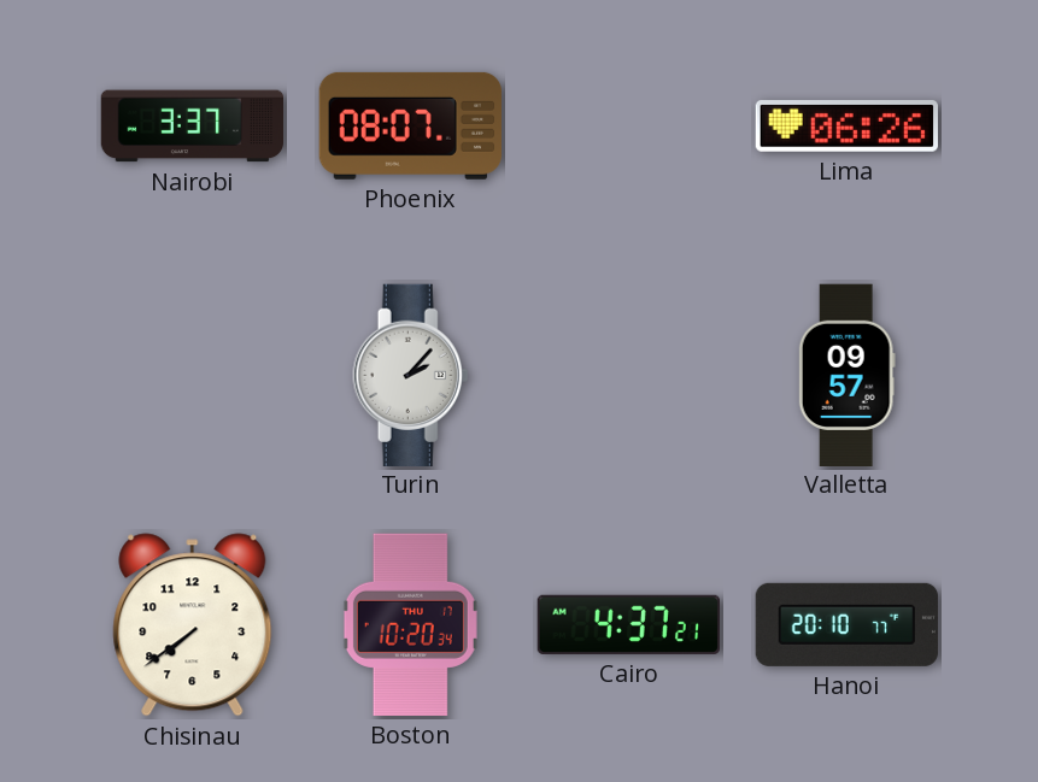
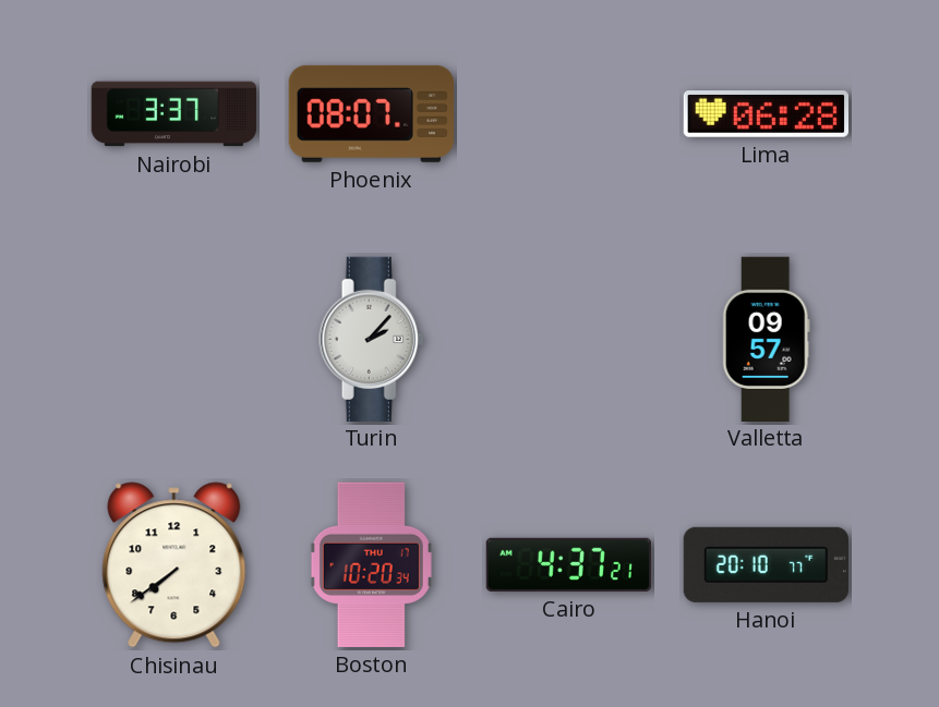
Lima: 06:26 -> 06:28 (766, 114)
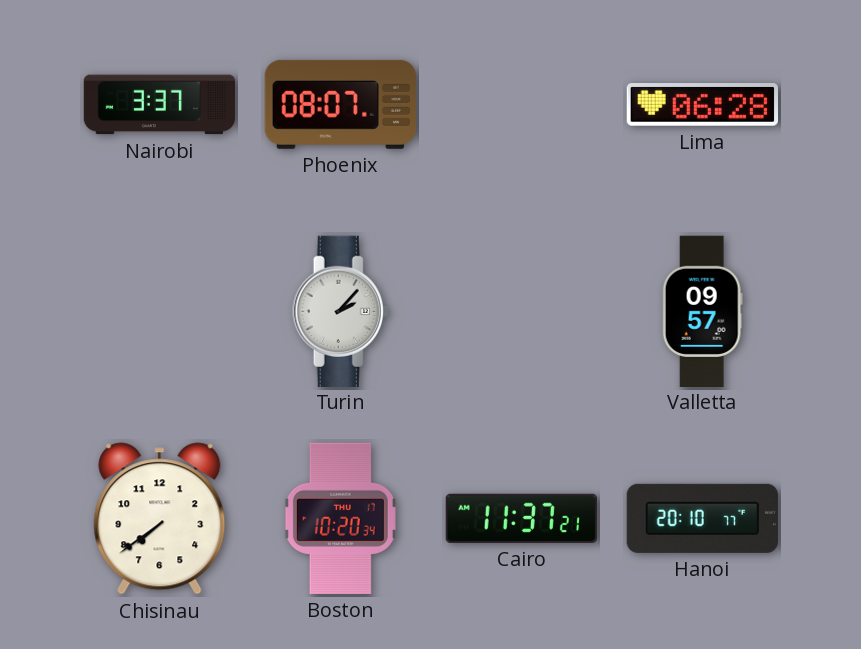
Cairo: 4:37 -> 11:37 (521, 518)
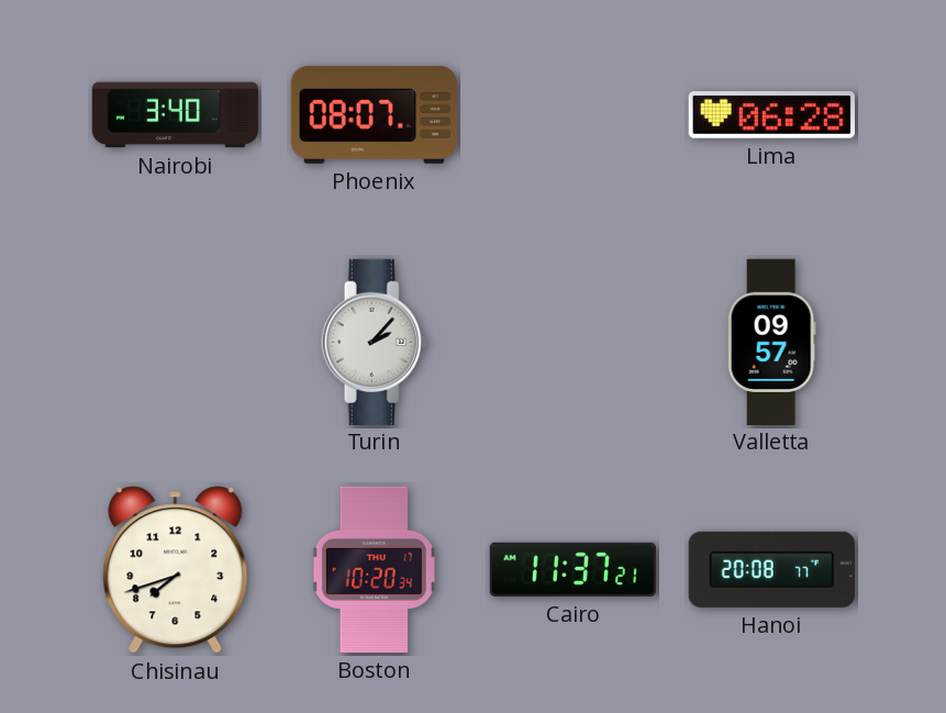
Nairobi: 3:37 -> 3:40 (176, 115)
Chisinau: 7:39 -> 7:42 (176, 570)
Hanoi: 20:10 -> 20:08 (771, 569)
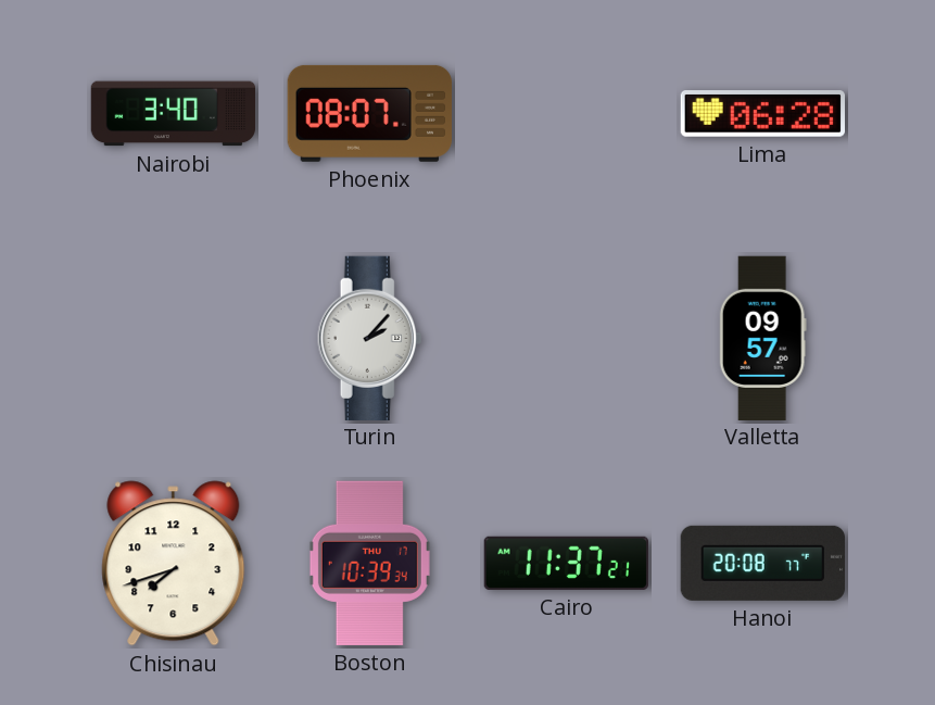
Boston: 10:20 -> 10:39 (369, 563)
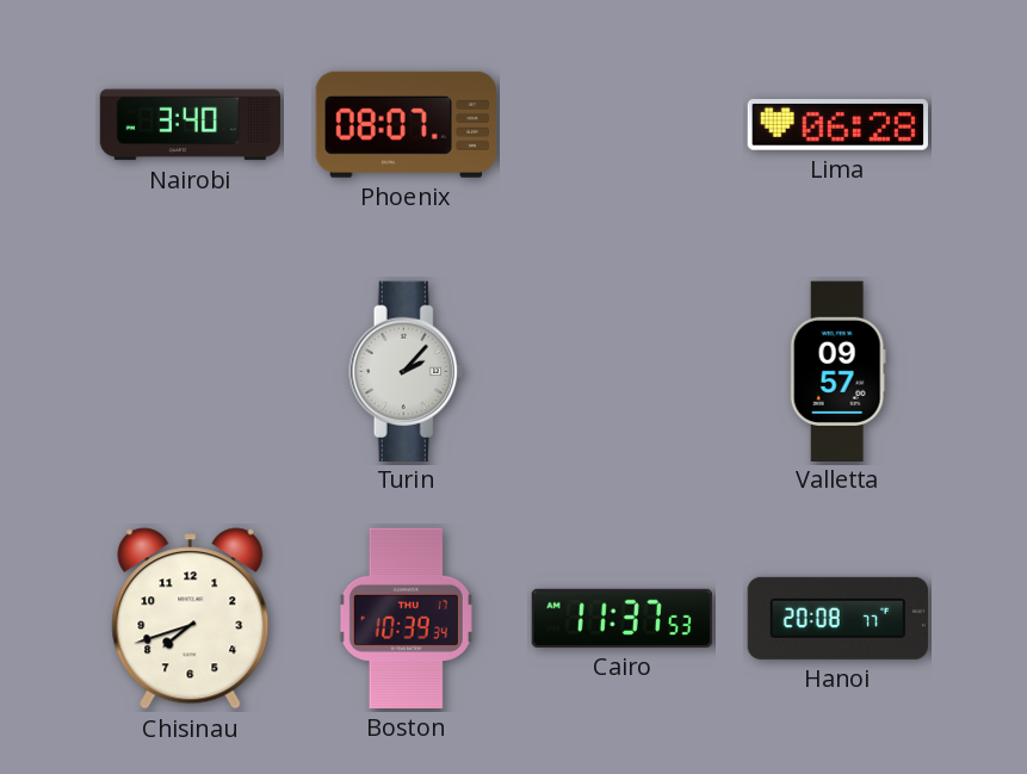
Cairo: 11:37:21 -> 11:37:53 (621, 618)
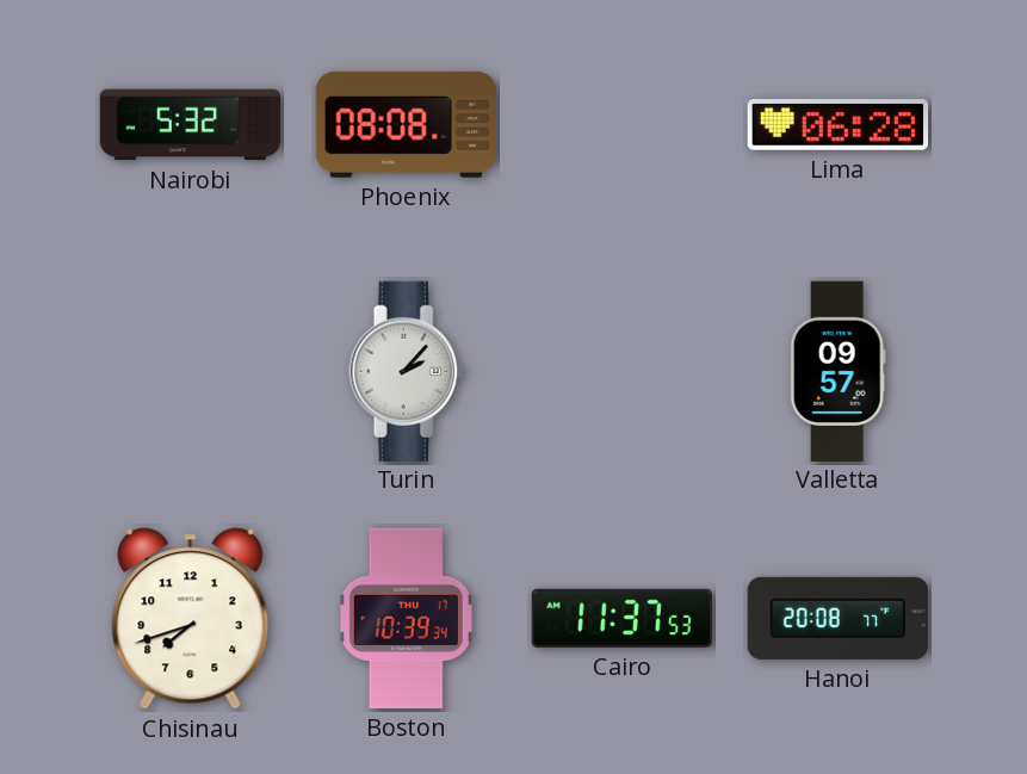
Nairobi: 3:40 -> 5:32 (191, 125)
Phoenix: 08:07 -> 08:08 (406, 124)
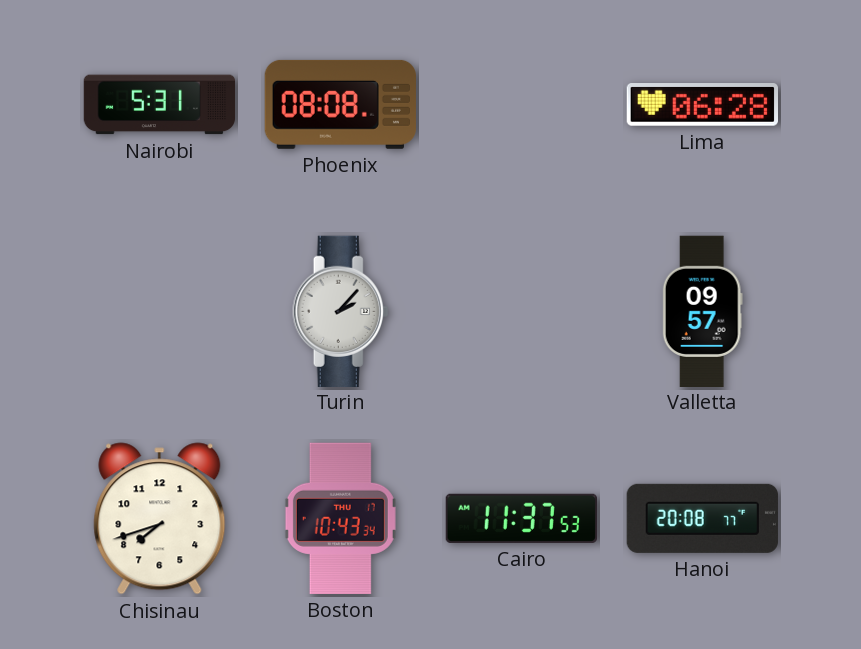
Nairobi: 5:32 -> 5:31 (160, 105)
Boston: 10:39 -> 10:43 (340, 518)
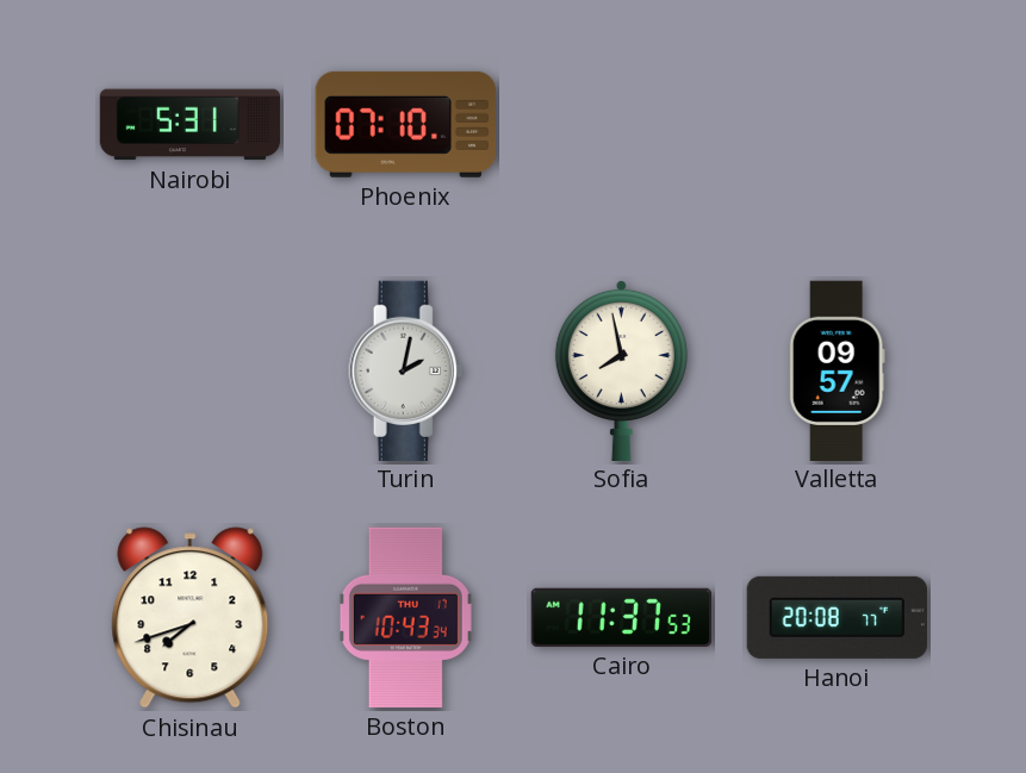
Phoenix: 08:08 -> 07:10 (405, 124)
Lima: 06:28 -> none (702, 105)
Turin: 2:07 -> 2:02 (406, 370)
Sofia: none -> 7:58 (621, 369)
